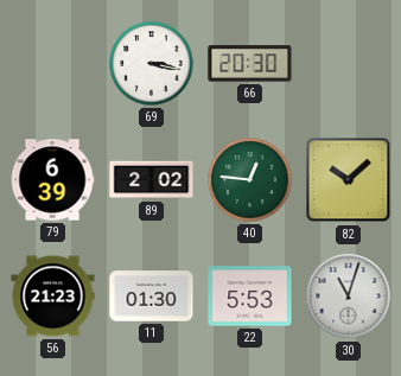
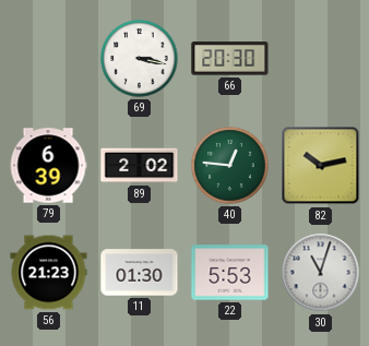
82: 10:08 -> 10:13 (321, 166)
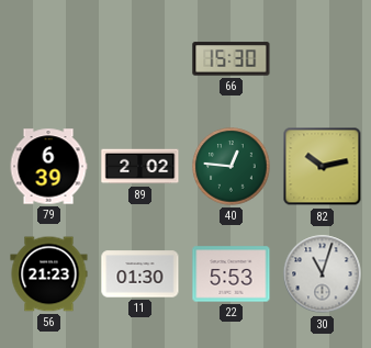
69: 3:17 -> none (140, 59)
66: 20:30 -> 15:30 (232, 59)
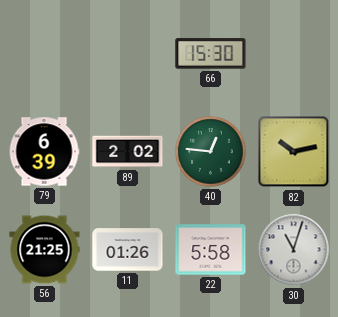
56: 21:23 -> 21:25 (45, 250)
11: 01:30 -> 01:26 (128, 250)
22: 5:53 -> 5:58 (211, 250)
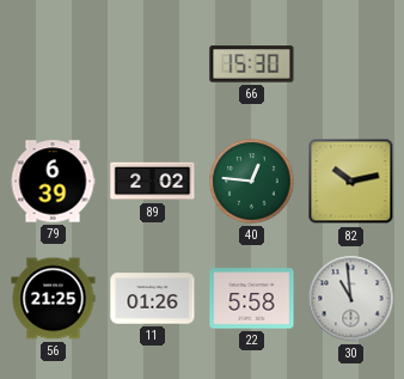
30: 11:03 -> 10:59 (351, 299)
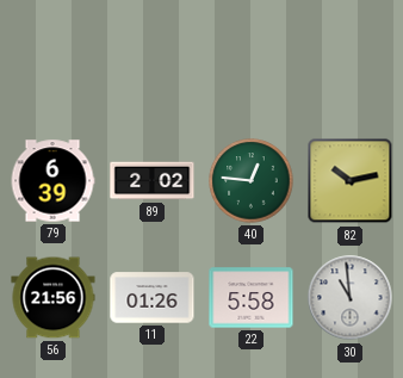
66: 15:30 -> none (252, 65)
56: 21:25 -> 21:56 (54, 298)
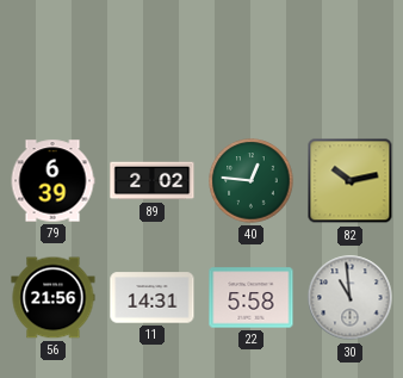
11: 01:26 -> 14:31 (153, 298)
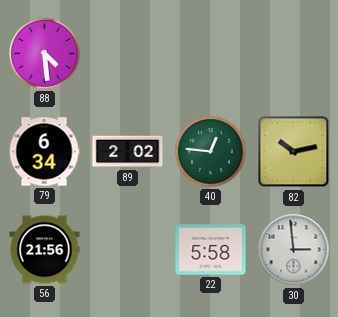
88: none -> 4:29 (45, 54)
79: 6:39 -> 6:34 (44, 152)
11: 14:31 -> none (153, 298)
30: 10:59 -> 2:59 (294, 250)
